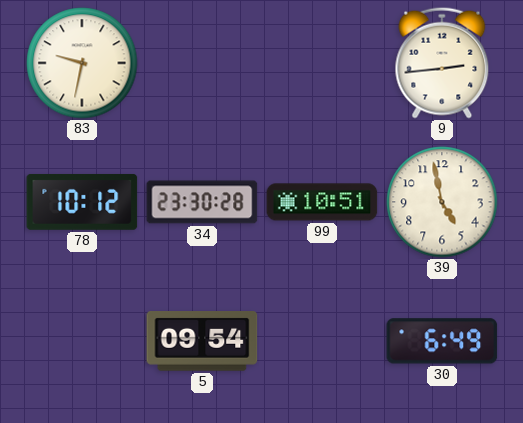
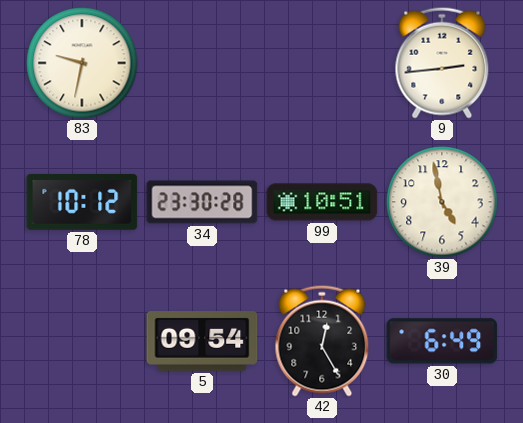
42: none -> 12:25 (322, 341)
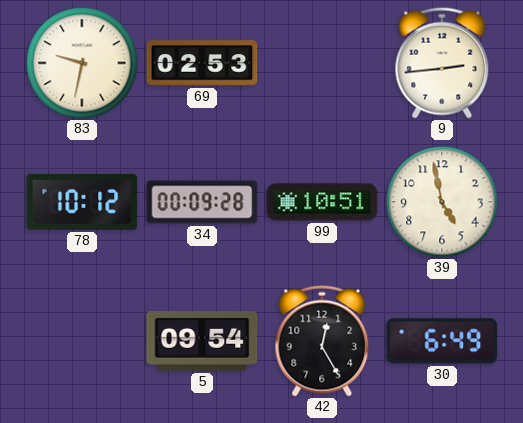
69: none -> 02:53 (202, 63)
34: 23:30 -> 00:09 (202, 202)
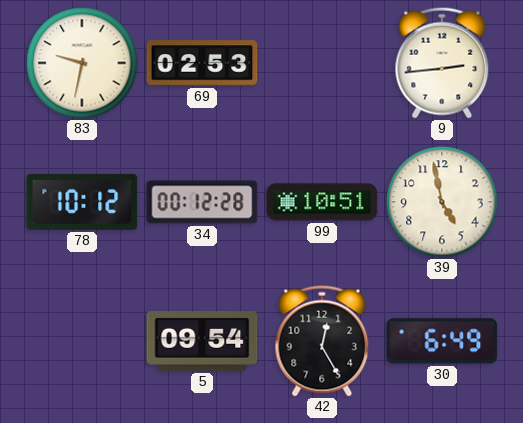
34: 00:09 -> 00:12 (202, 202)
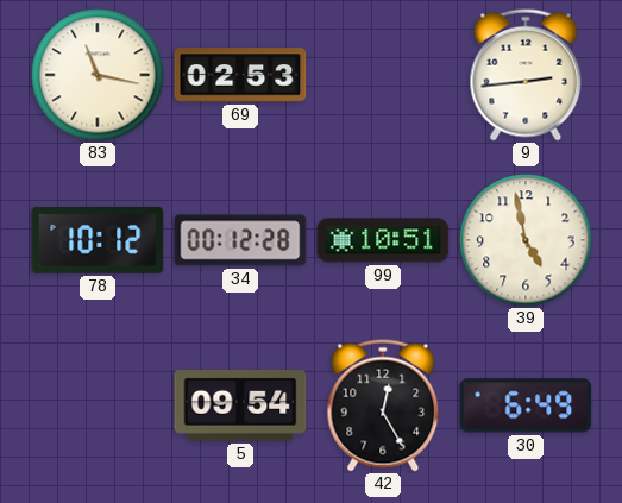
83: 9:32 -> 11:17 (98, 75)
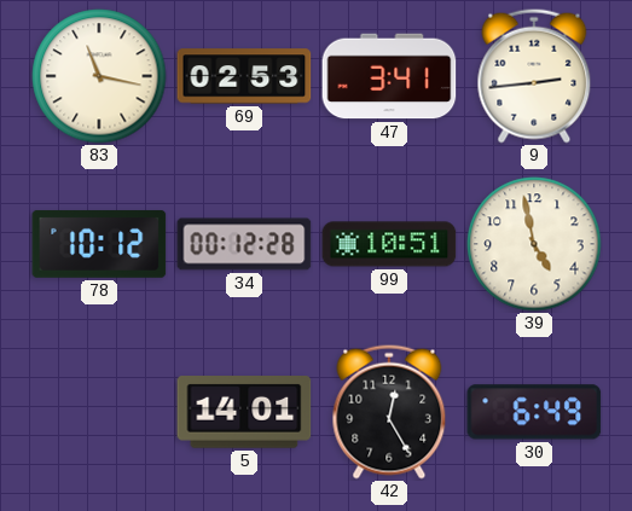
47: none -> 3:41 (389, 76)
5: 09:54 -> 14:01 (244, 413)
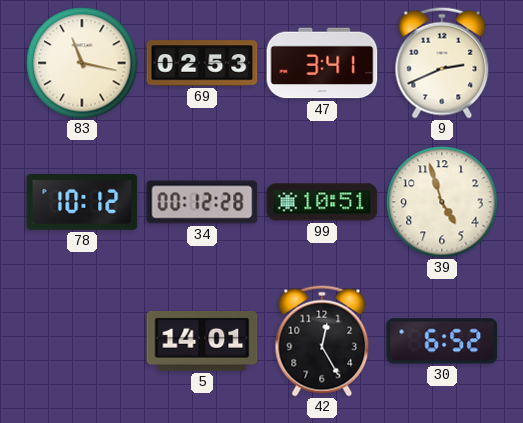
9: 2:44 -> 2:41 (442, 63)
39: 4:58 -> 4:57 (442, 202)
30: 6:49 -> 6:52 (442, 341)
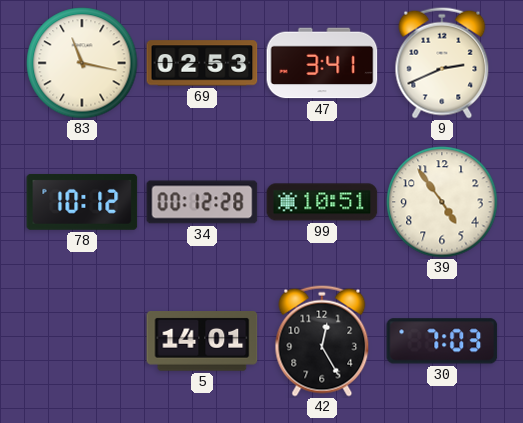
39: 4:57 -> 4:54 (442, 202)
30: 6:52 -> 7:03 (442, 341)
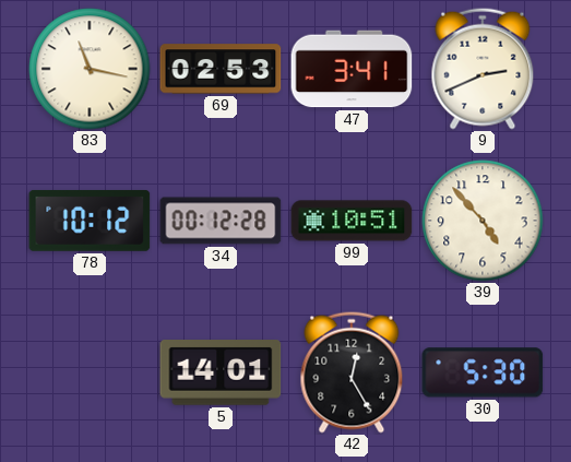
39: 4:54 -> 4:53 (483, 221)
30: 7:03 -> 5:30 (483, 372)
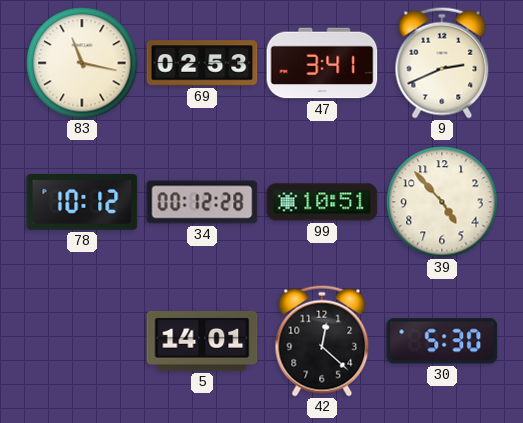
42: 12:25 -> 12:22 (322, 341)
